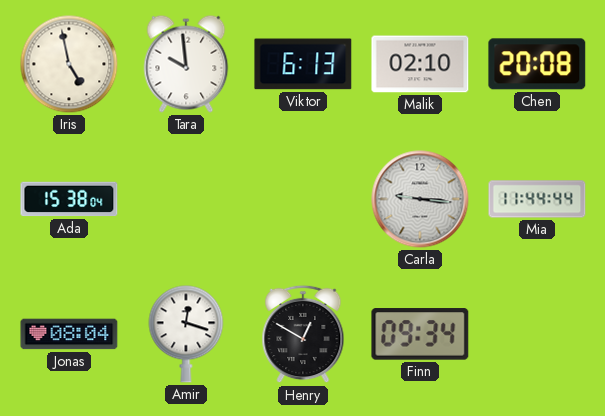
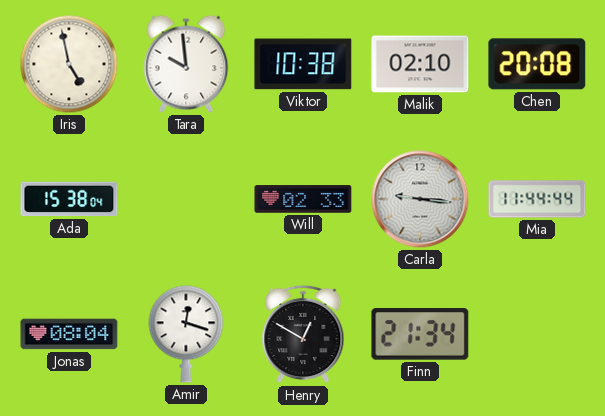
Viktor: 6:13 -> 10:38 (303, 64)
Will: none -> 02:33 (303, 199)
Finn: 09:34 -> 21:34 (420, 334)
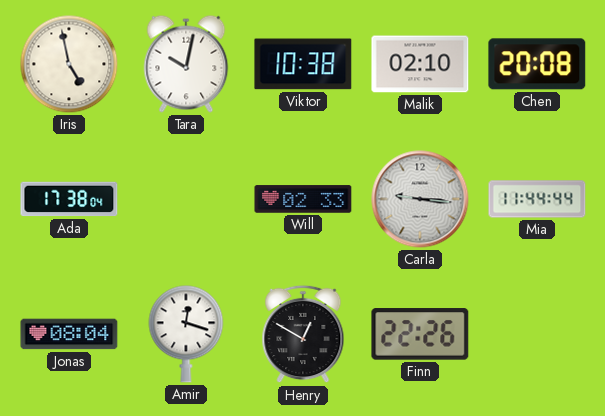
Tara: 9:59 -> 10:02 (186, 64)
Ada: 15:38 -> 17:38 (69, 199)
Finn: 21:34 -> 22:26 (420, 334)
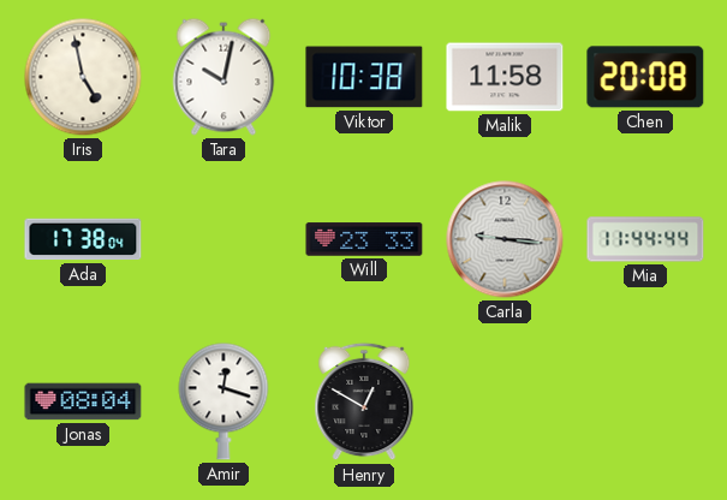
Malik: 02:10 -> 11:58 (505, 77)
Will: 02:33 -> 23:33 (364, 239)
Finn: 22:26 -> none (420, 334)
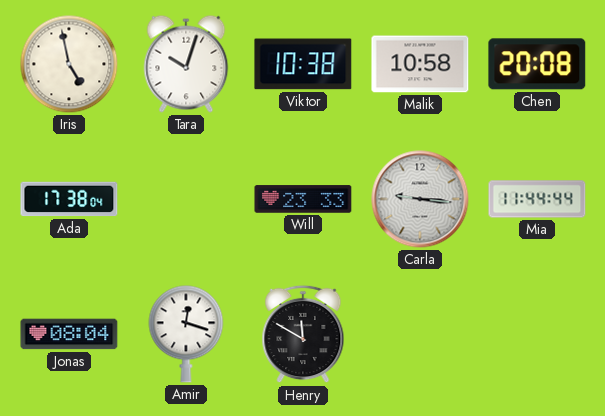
Tara: 10:02 -> 10:03 (186, 64)
Malik: 11:58 -> 10:58 (420, 64)
Henry: 12:50 -> 11:50 (303, 334)
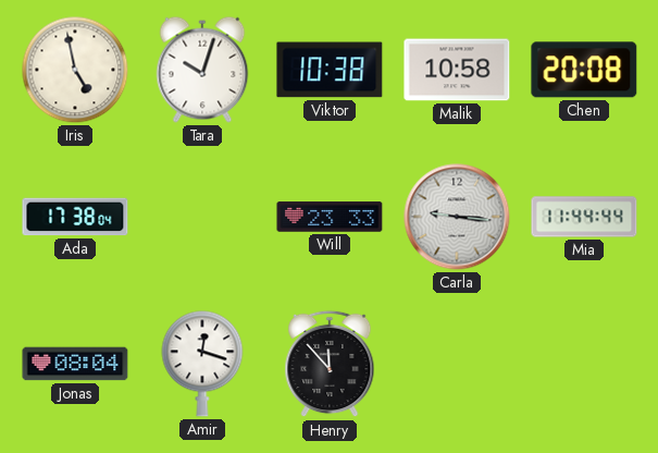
Henry: 11:50 -> 11:53 (330, 364)
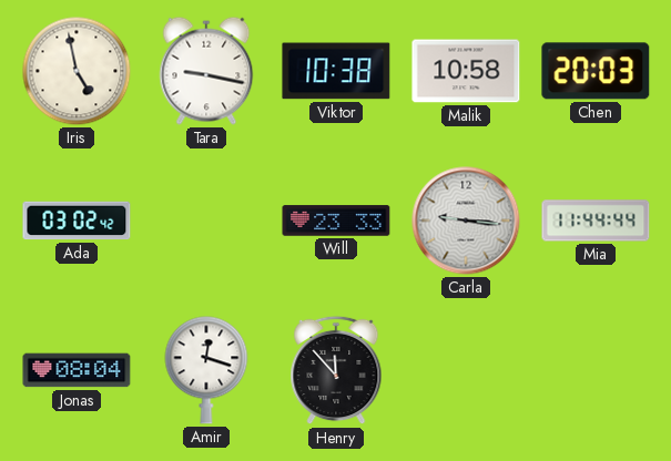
Tara: 10:03 -> 9:17 (206, 71)
Chen: 20:08 -> 20:03 (596, 71)
Ada: 17:38 -> 03:02 (77, 221)
